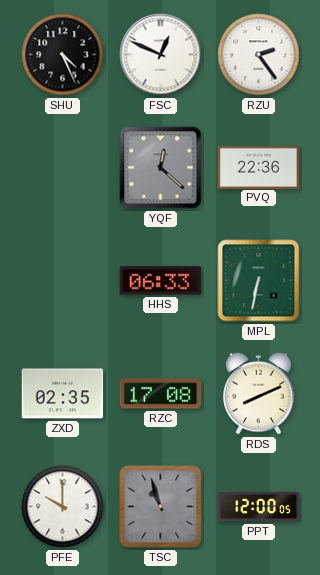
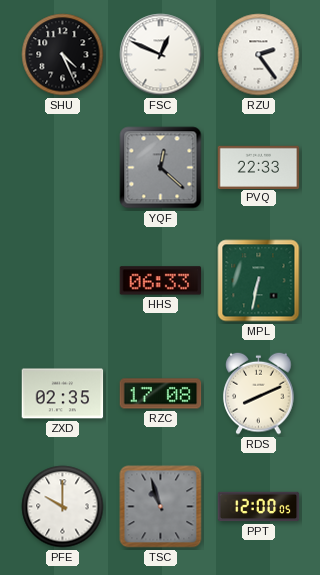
PVQ: 22:36 -> 22:33 (259, 167)
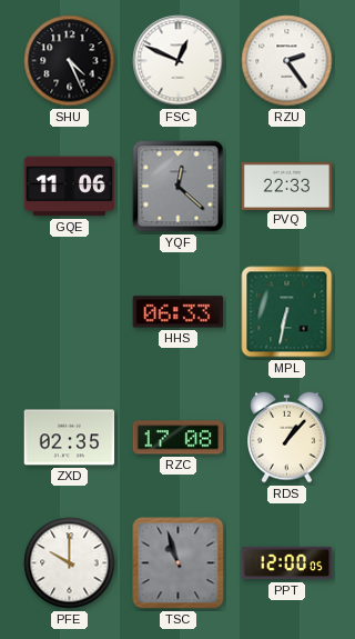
GQE: none -> 11:06 (70, 187)
RDS: 8:11 -> 1:07 (287, 437)
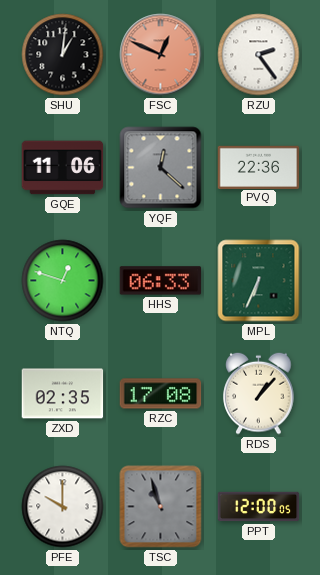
SHU: 4:26 -> 1:01 (63, 55)
FSC dial: white -> salmon (161, 55)
PVQ: 22:33 -> 22:36 (259, 167)
NTQ: none -> 12:48 (63, 281)
MPL: 6:32 -> 6:34 (259, 281)
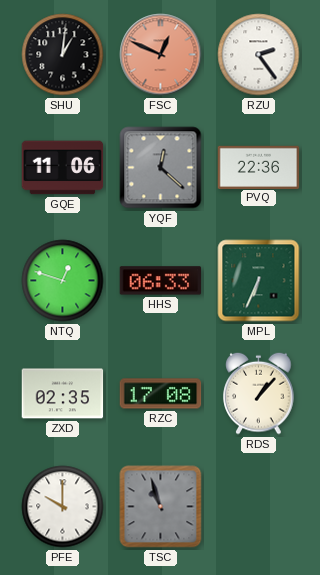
PPT: 12:00 -> none (259, 507)
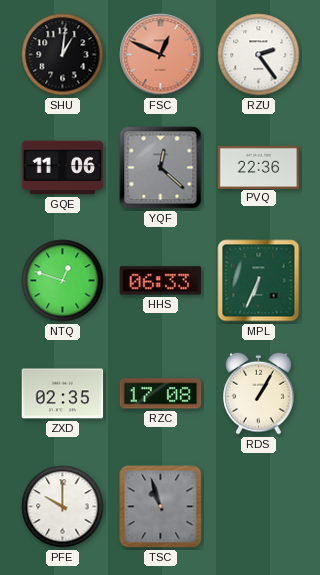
RDS: 1:07 -> 1:05 (259, 393)
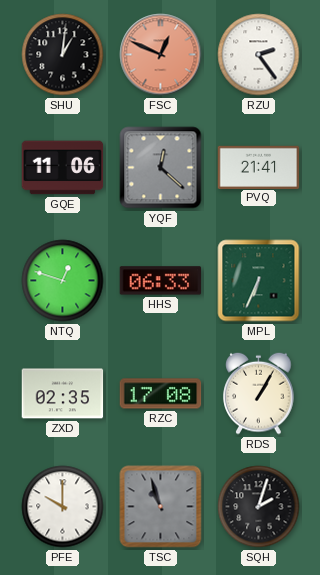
PVQ: 22:36 -> 21:41 (259, 167)
SQH: none -> 2:03 (259, 507)
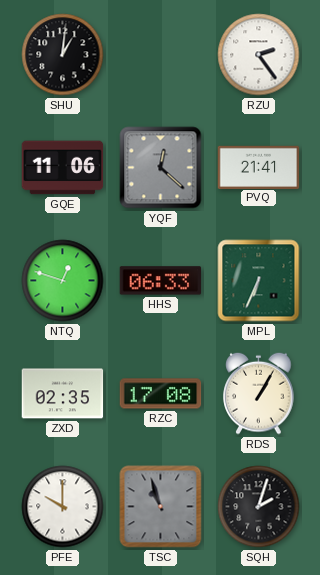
FSC: 12:49 -> none (161, 55)
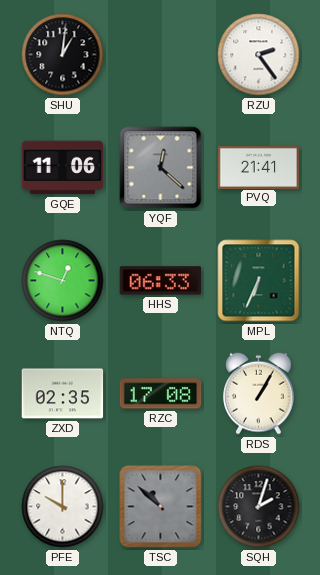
TSC: 10:57 -> 10:52 (161, 507)
